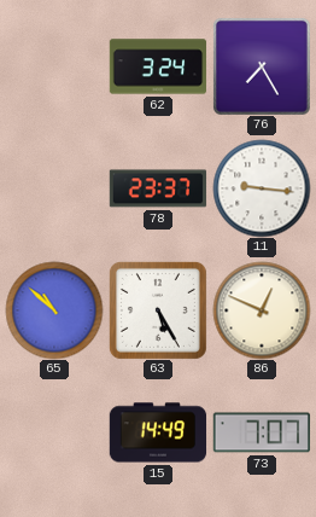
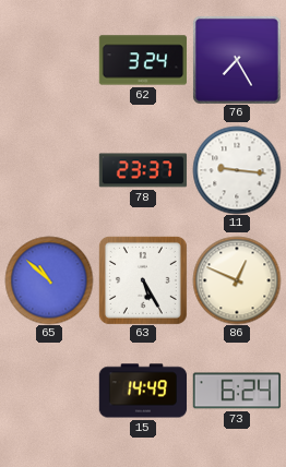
73: 7:07 -> 6:24 (237, 391)
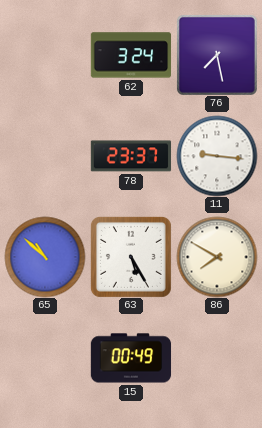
76: 7:25 -> 7:28 (217, 55)
86: 12:49 -> 7:50 (217, 257)
15: 14:49 -> 00:49 (131, 358)
73: 6:24 -> none (237, 391)
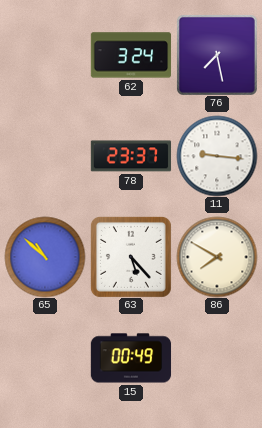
63: 5:25 -> 5:23 (131, 257)
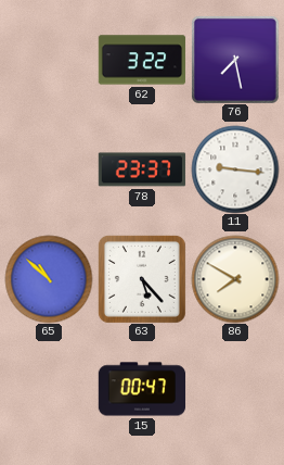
62: 3:24 -> 3:22 (142, 60)
15: 00:49 -> 00:47 (142, 389)
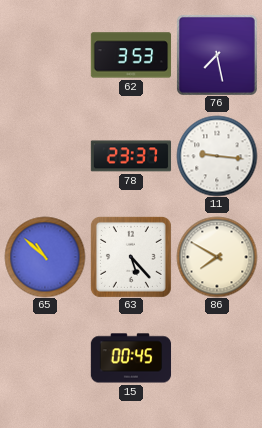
62: 3:22 -> 3:53 (131, 55)
15: 00:47 -> 00:45 (131, 358)
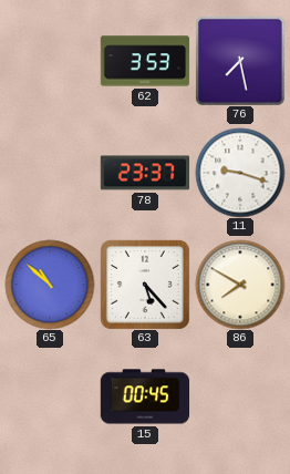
11: 9:16 -> 9:18 (240, 173)
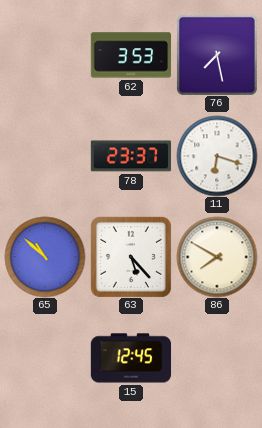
11: 9:18 -> 6:18 (217, 156)
15: 00:45 -> 12:45 (131, 358)
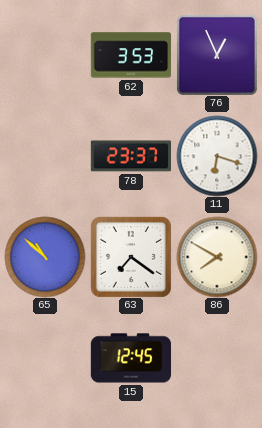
76: 7:28 -> 12:56 (217, 55)
63: 5:23 -> 7:21 (131, 257)
